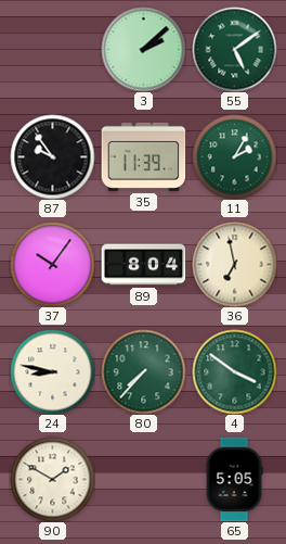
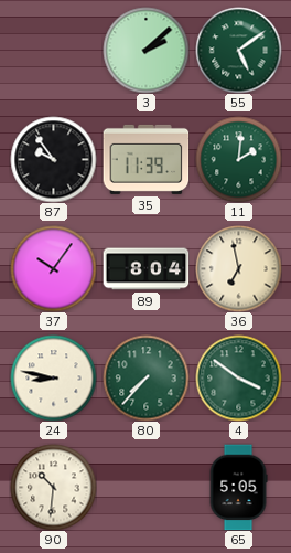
11: 2:05 -> 2:01 (238, 159)
90: 1:50 -> 10:31 (53, 487)
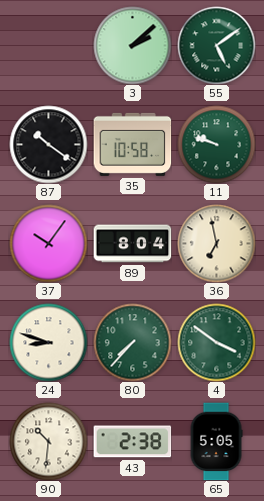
87: 9:54 -> 10:21 (48, 144)
35: 11:39 -> 10:58 (132, 144)
11: 2:01 -> 9:48 (216, 144)
24: 8:47 -> 8:48 (48, 342)
43: none -> 2:38 (132, 442)
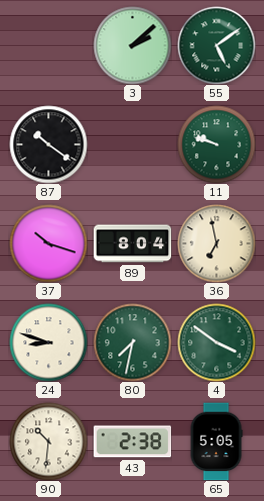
35: 10:58 -> none (132, 144)
37: 10:06 -> 10:18 (48, 243)
80: 7:37 -> 7:32 (132, 342)
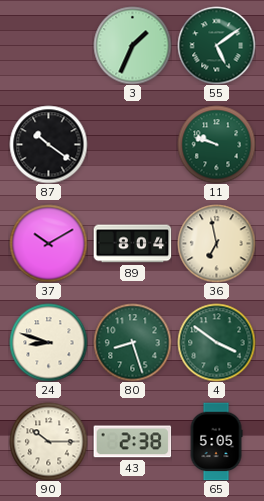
3: 2:08 -> 1:34 (132, 45)
37: 10:18 -> 10:10 (48, 243)
80: 7:32 -> 8:27 (132, 342)
90: 10:31 -> 10:15 (48, 441)
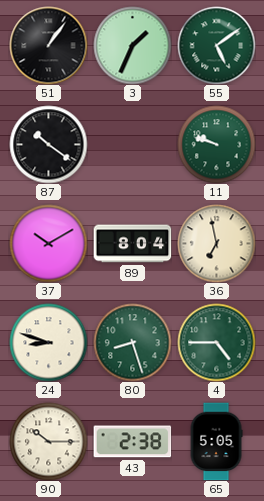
51: none -> 1:06 (48, 45)
4: 3:51 -> 4:45 (216, 342)
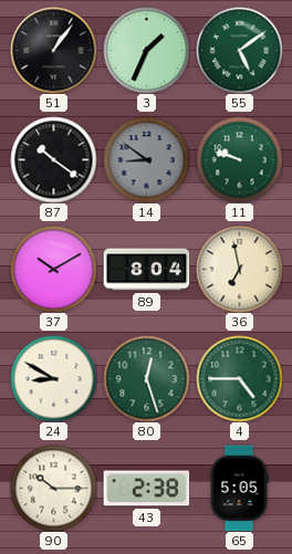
14: none -> 8:51 (146, 159)
24: 8:48 -> 8:50 (53, 378)
80: 8:27 -> 12:27 (146, 378)
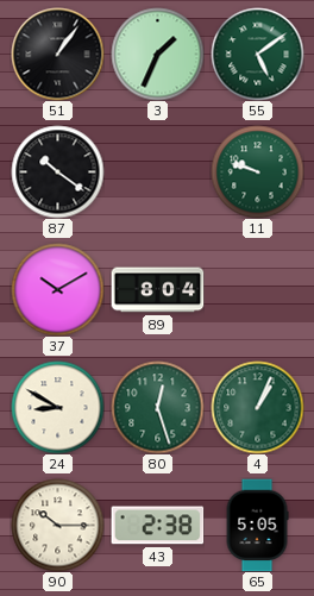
14: 8:51 -> none (146, 159)
36: 6:58 -> none (239, 269)
4: 4:45 -> 1:04 (257, 407)
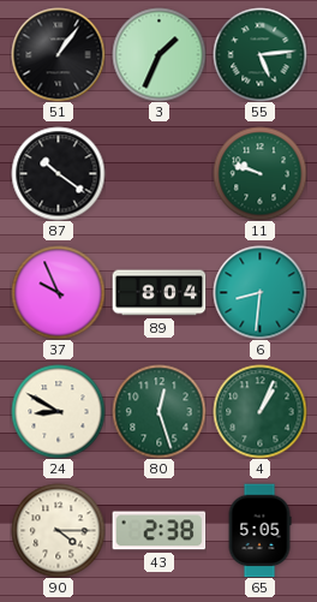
55: 5:09 -> 5:14 (259, 54)
37: 10:10 -> 9:56 (58, 292)
6: none -> 8:31 (259, 292)
90: 10:15 -> 4:15 (58, 530)
